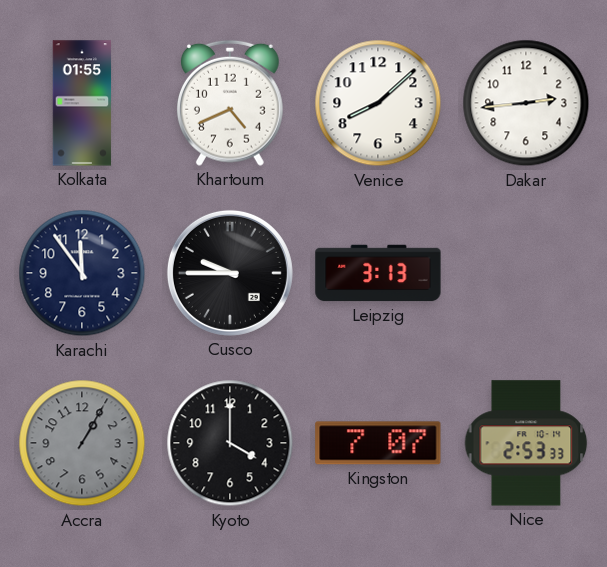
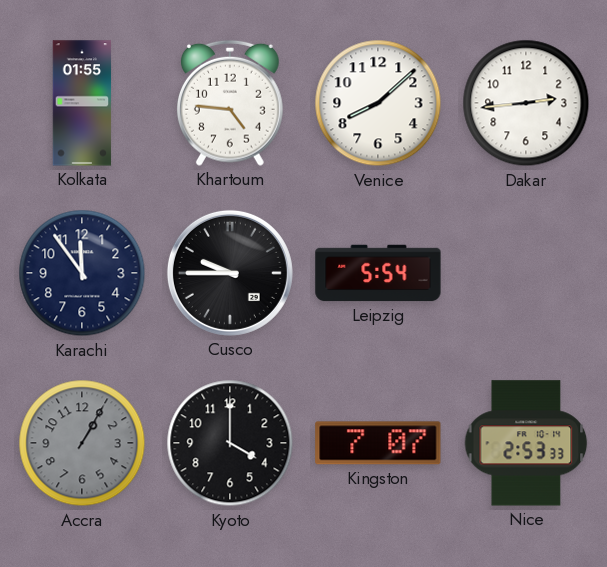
Khartoum: 4:41 -> 4:46 (230, 103)
Leipzig: 3:13 -> 5:54 (378, 273)
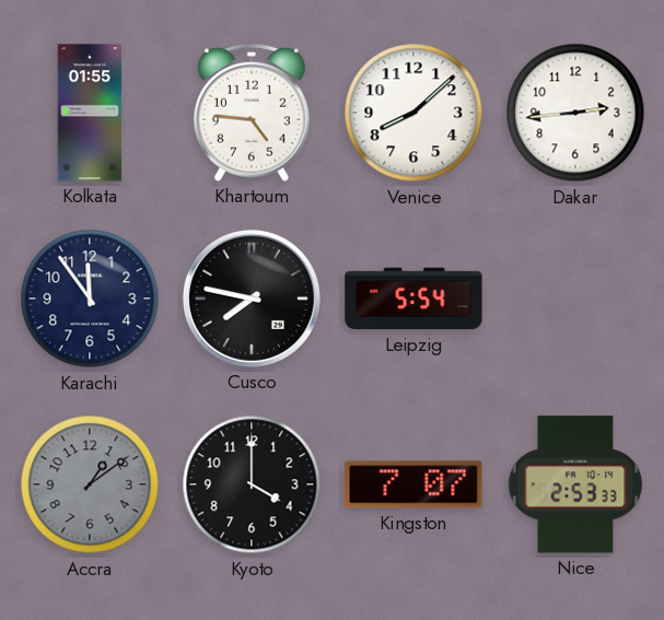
Cusco: 9:45 -> 7:47 (252, 299)
Accra: 1:05 -> 1:09 (90, 484)
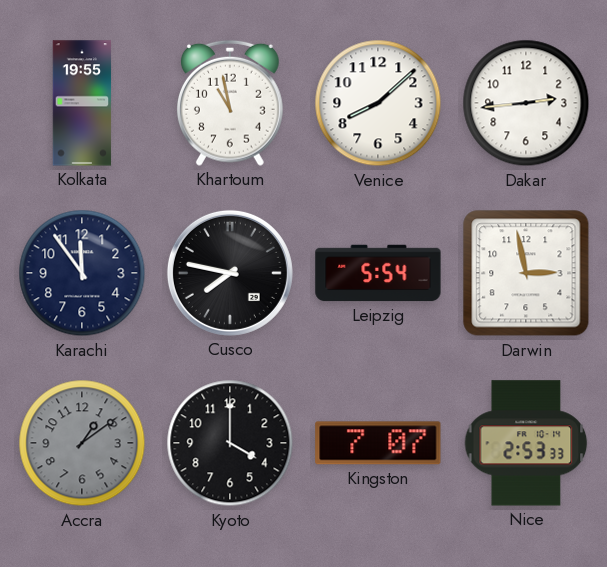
Kolkata: 01:55 -> 19:55 (82, 103)
Khartoum: 4:46 -> 10:58 (230, 103)
Darwin: none -> 2:58 (526, 273)
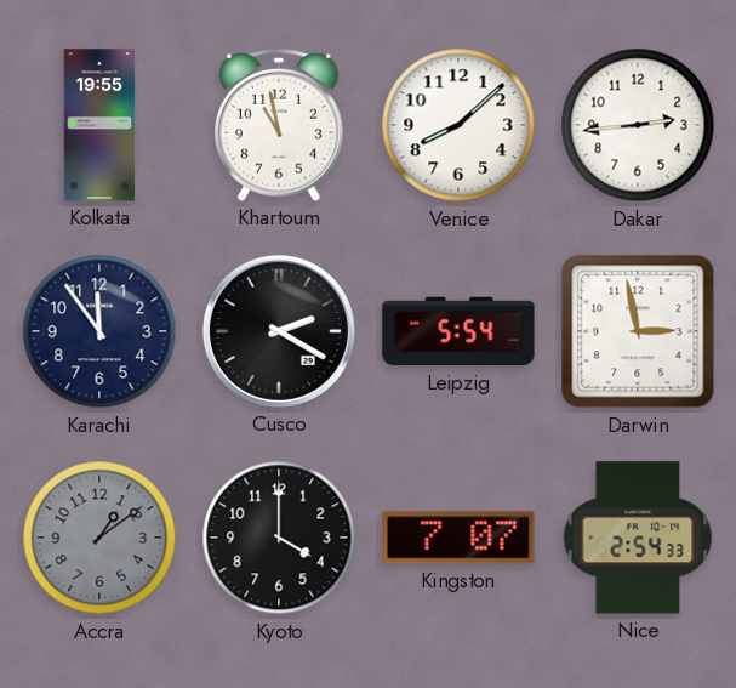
Cusco: 7:47 -> 2:20 (279, 331)
Nice: 2:53 -> 2:54 (638, 538)
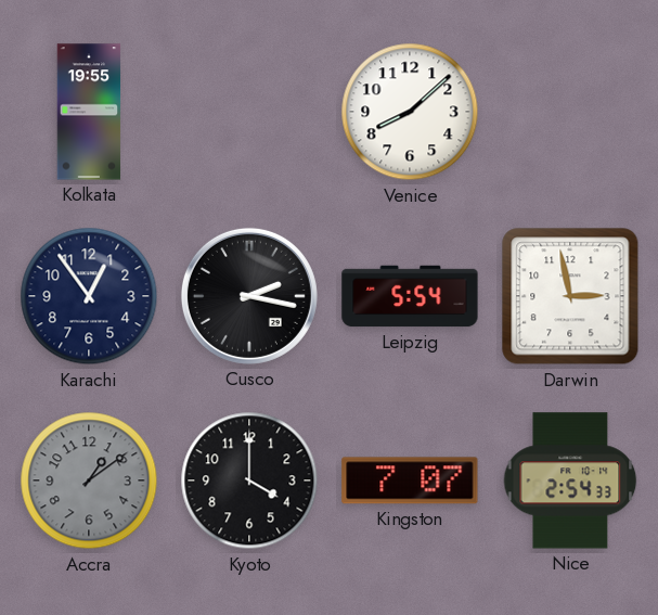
Khartoum: 10:58 -> none (279, 125)
Dakar: 2:44 -> none (638, 125)
Karachi: 11:54 -> 12:54 (89, 296)
Cusco: 2:20 -> 2:17 (249, 296)
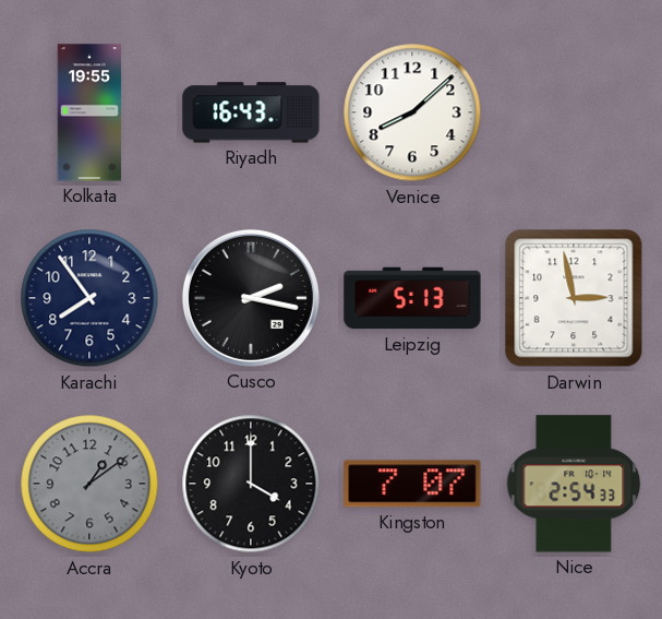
Riyadh: none -> 16:43 (251, 112)
Karachi: 12:54 -> 7:54 (89, 298)
Leipzig: 5:54 -> 5:13 (412, 298)
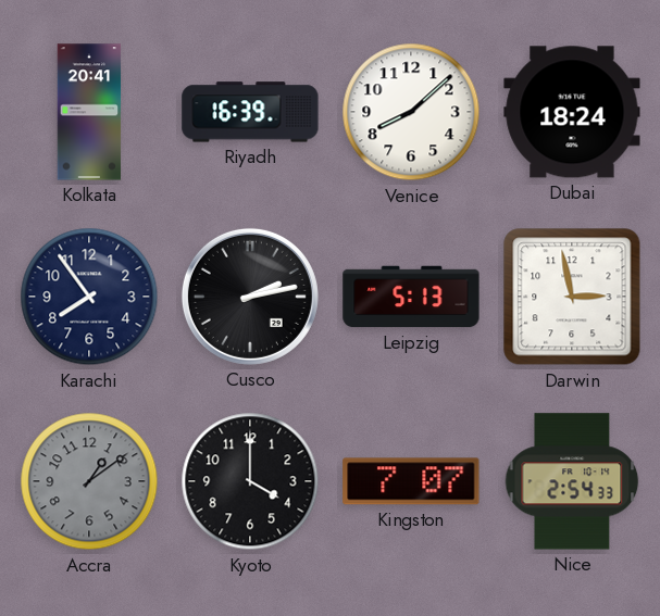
Kolkata: 19:55 -> 20:41 (89, 112)
Riyadh: 16:43 -> 16:39 (250, 112)
Dubai: none -> 18:24 (572, 112)
Cusco: 2:17 -> 2:13 (250, 297)
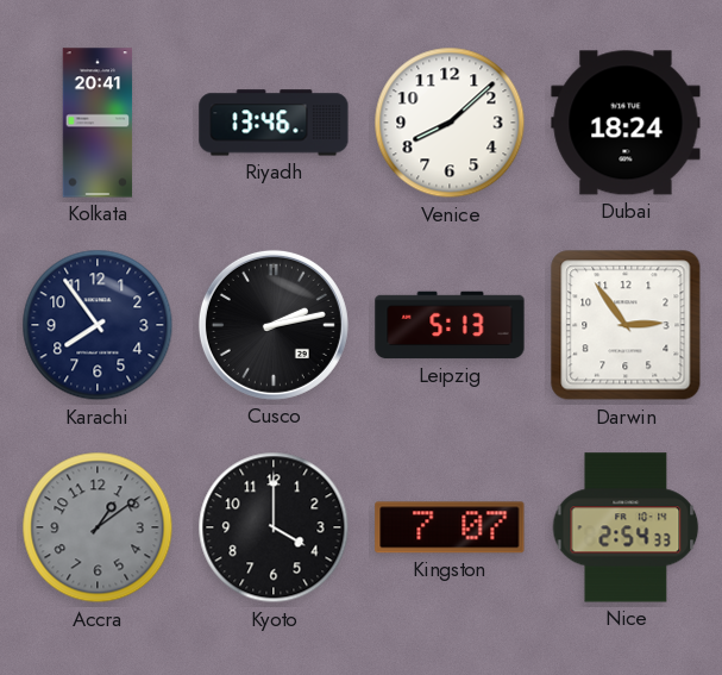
Riyadh: 16:39 -> 13:46 (274, 123)
Darwin: 2:58 -> 2:54 (626, 325)
